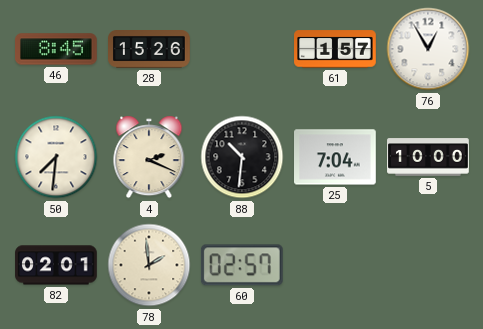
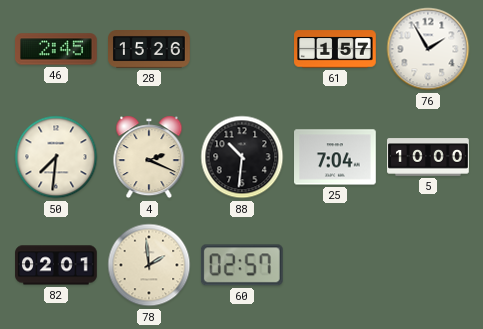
46: 8:45 -> 2:45 (57, 49)
76: 12:55 -> 1:55 (428, 49)
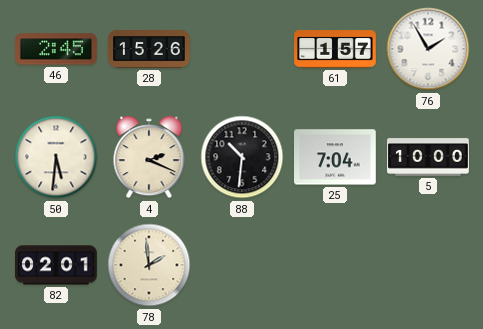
50: 7:31 -> 5:31 (56, 157)
60: 02:57 -> none (242, 265)
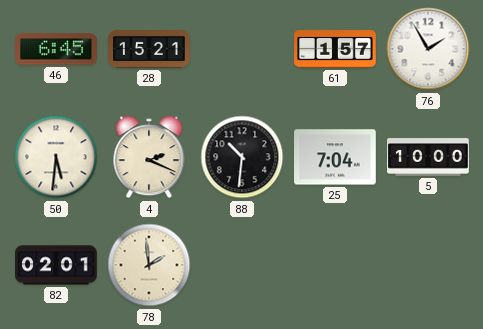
46: 2:45 -> 6:45 (57, 49)
28: 15:26 -> 15:21 (149, 50)
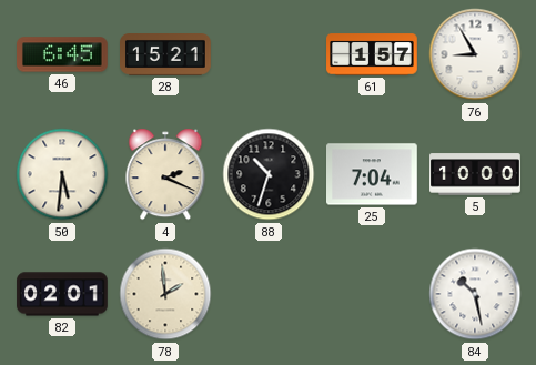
76: 1:55 -> 8:55 (475, 54)
88: 10:31 -> 10:33 (269, 174)
84: none -> 10:28 (475, 294)
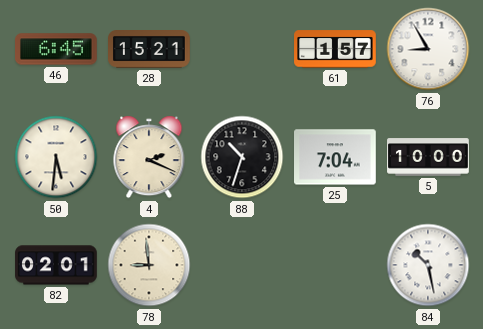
78: 1:59 -> 8:59 (149, 265)
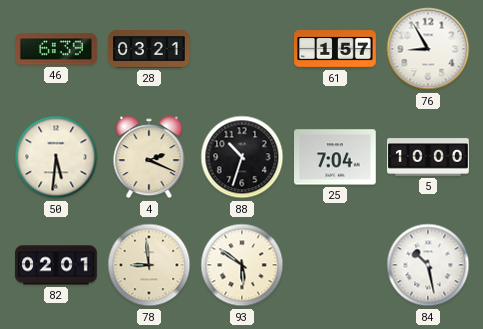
46: 6:45 -> 6:39 (57, 49)
28: 15:21 -> 03:21 (149, 50)
93: none -> 5:51 (242, 265)
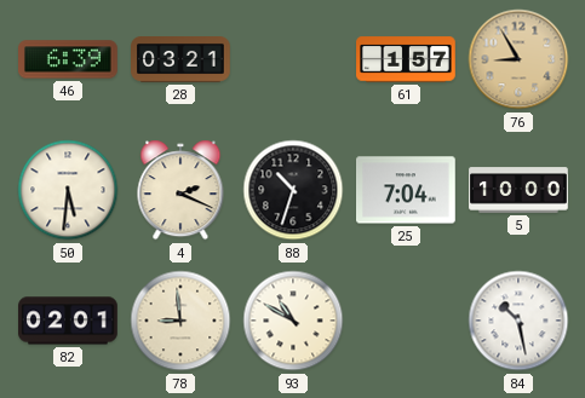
76 dial: white -> champagne (518, 59)
93: 5:51 -> 10:50 (293, 321)
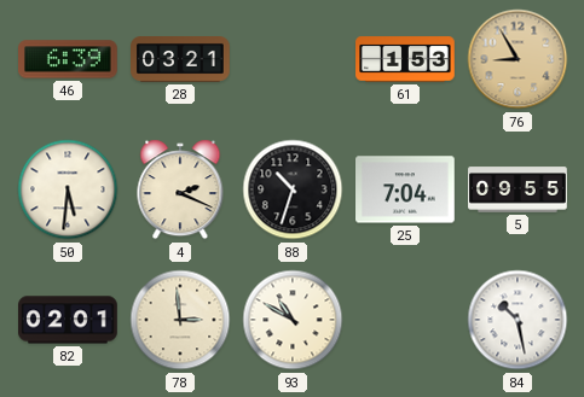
61: 1:57 -> 1:53 (405, 59)
5: 10:00 -> 09:55 (517, 189)
78: 8:59 -> 2:59 (180, 320)
